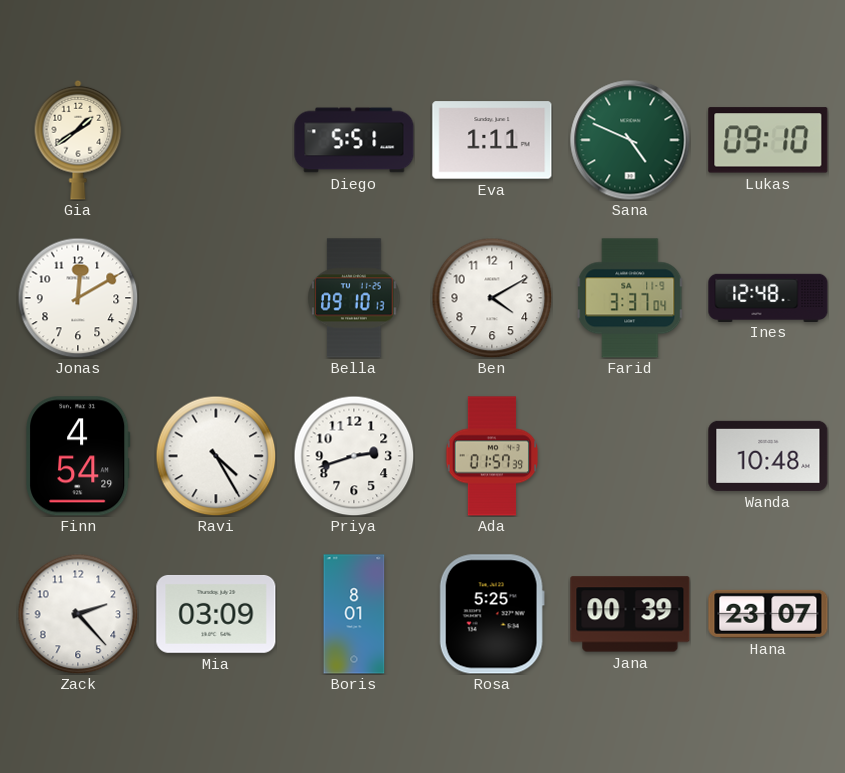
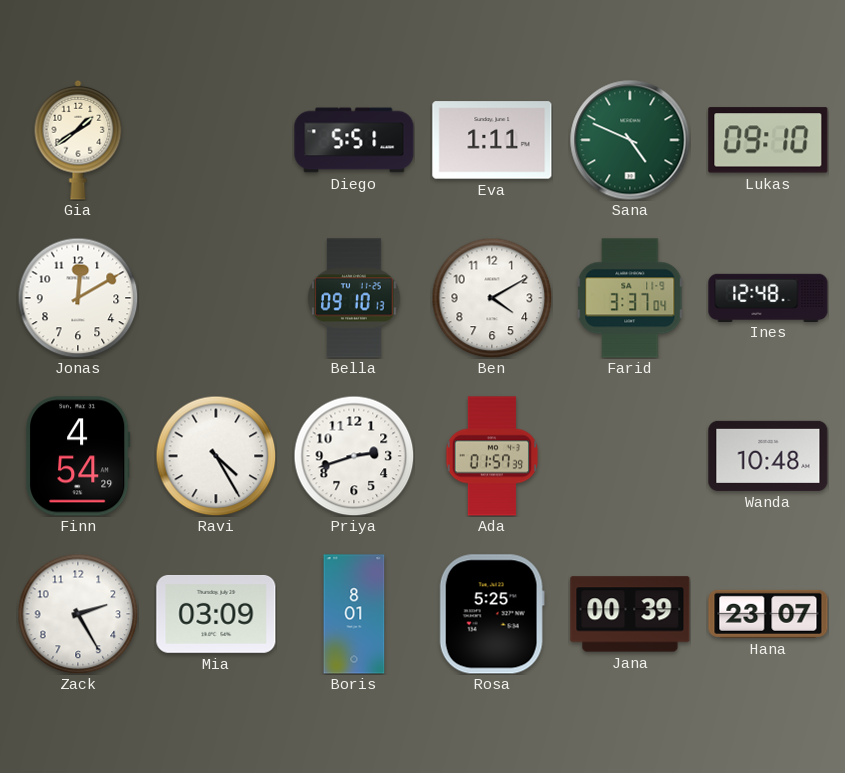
Zack: 2:23 -> 2:25 (78, 614)
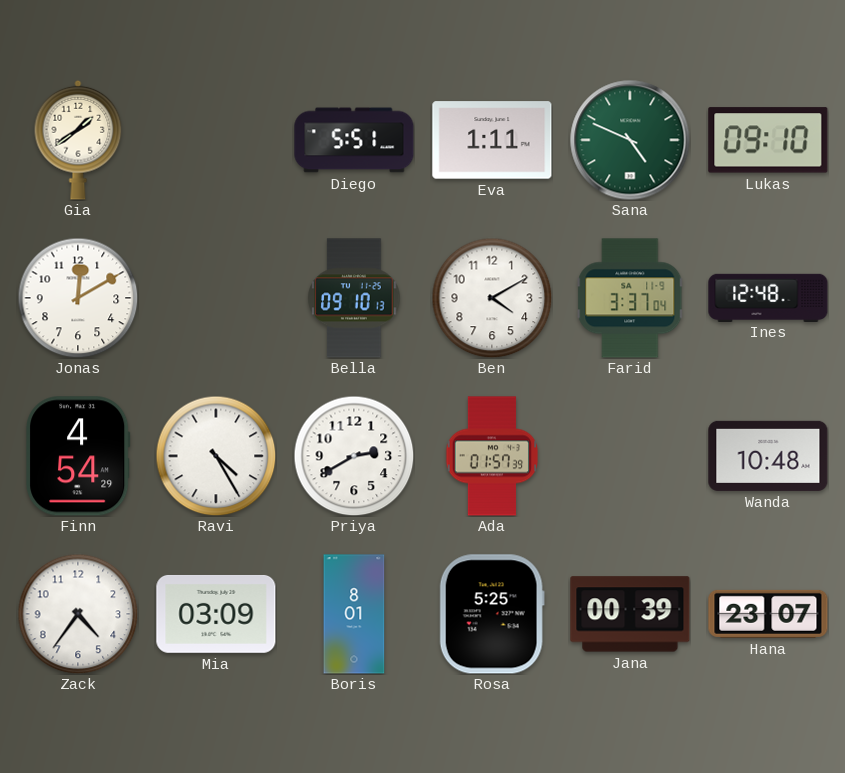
Priya: 2:42 -> 2:40 (354, 456)
Zack: 2:25 -> 4:36 (78, 614)
